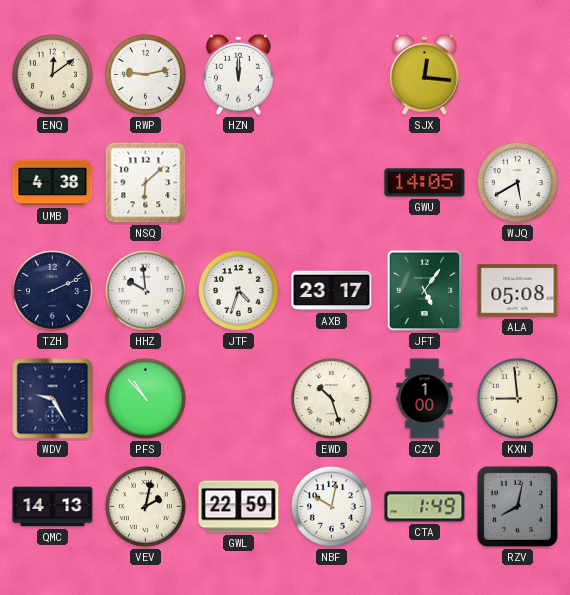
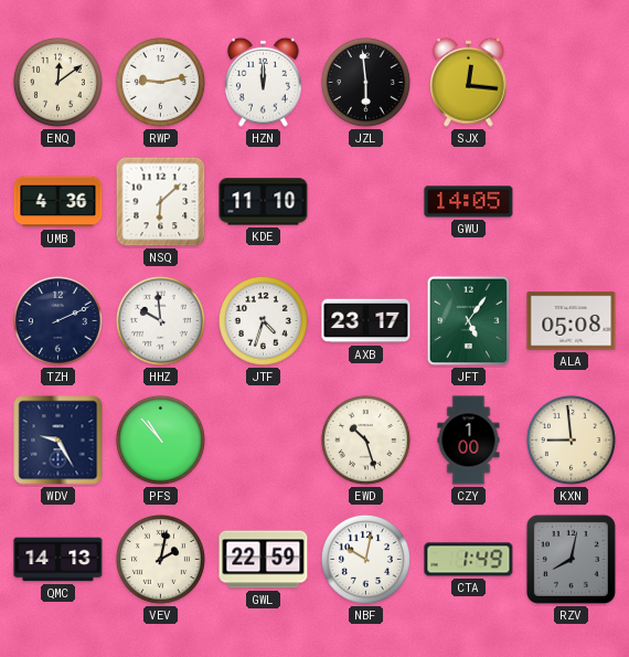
JZL: none -> 5:59 (365, 82)
UMB: 4:38 -> 4:36 (58, 202)
KDE: none -> 11:10 (264, 202)
WJQ: 5:40 -> none (517, 182)
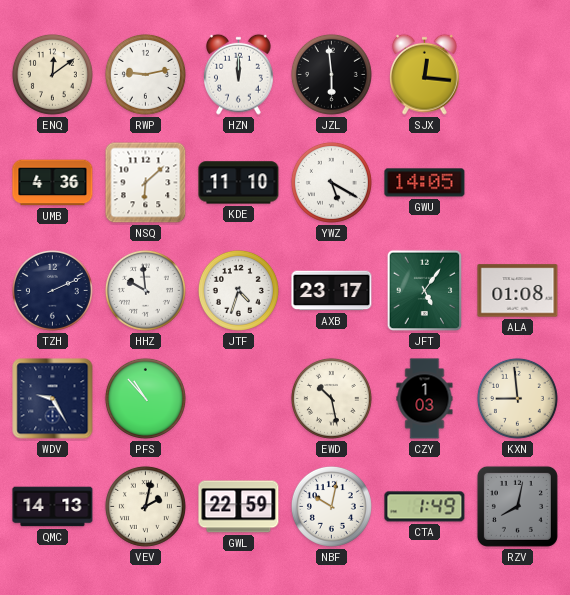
YWZ: none -> 5:20 (331, 182)
ALA: 05:08 -> 01:08 (518, 291)
EWD: 10:27 -> 10:28 (331, 398)
CZY: 1:00 -> 1:03 (425, 399)
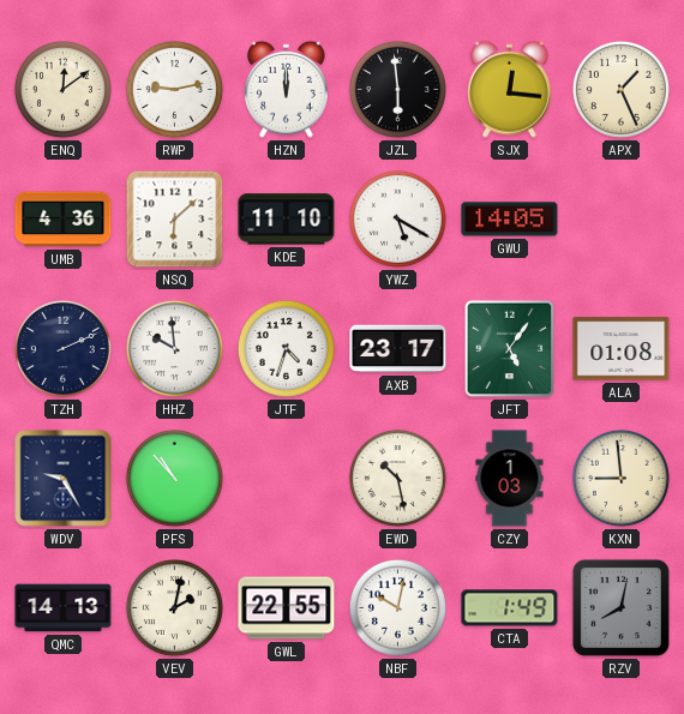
APX: none -> 1:26 (620, 89)
GWL: 22:59 -> 22:55 (287, 608)
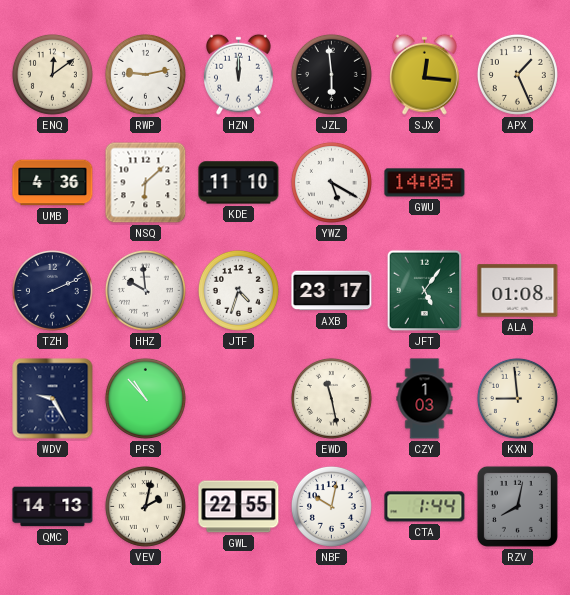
EWD: 10:28 -> 11:28 (331, 398)
CTA: 1:49 -> 1:44 (425, 507)
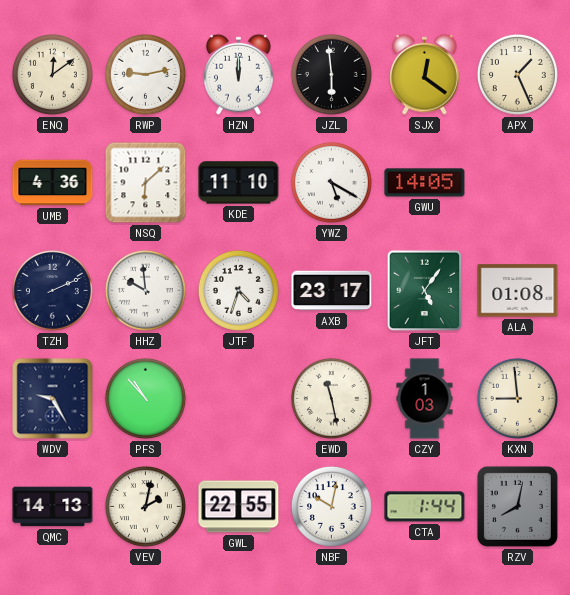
SJX: 12:16 -> 12:21 (425, 74)
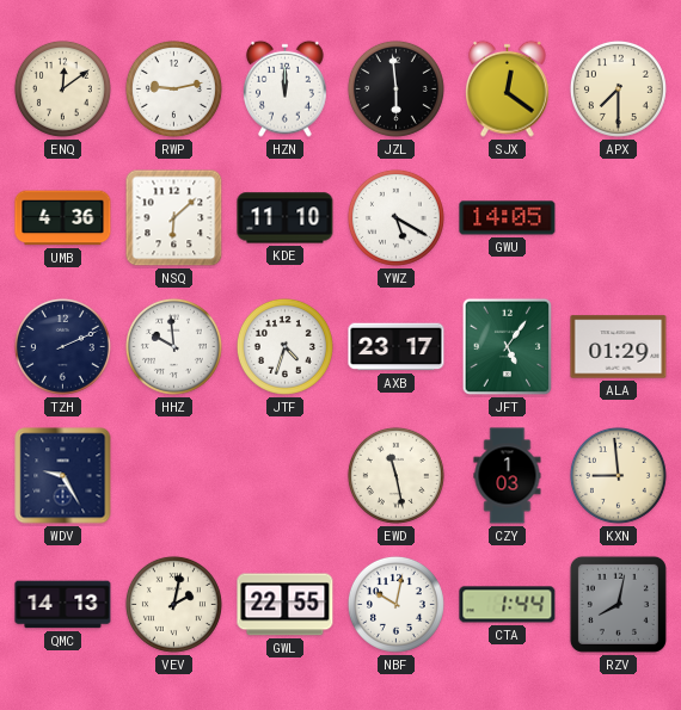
APX: 1:26 -> 7:30 (618, 88)
ALA: 01:08 -> 01:29 (619, 347)
PFS: 10:53 -> none (145, 398)
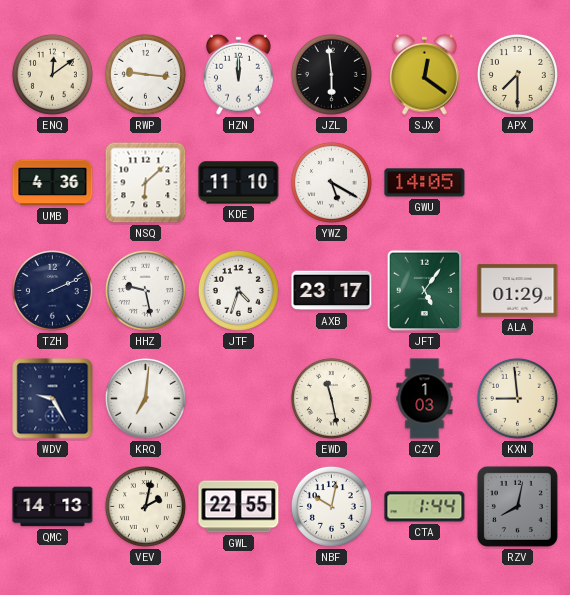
RWP: 9:13 -> 9:16 (145, 74)
HHZ: 9:59 -> 9:28 (145, 290)
KRQ: none -> 7:01 (145, 398)
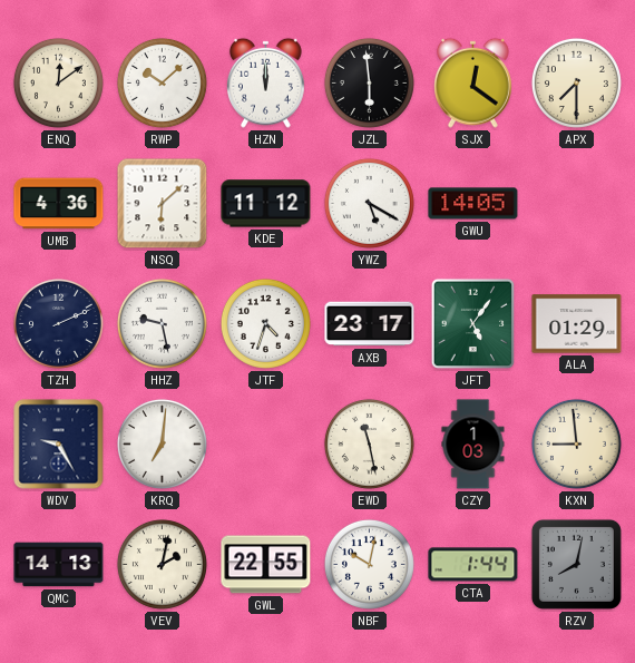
RWP: 9:16 -> 10:08 (162, 82)
KDE: 11:10 -> 11:12 (266, 204)
